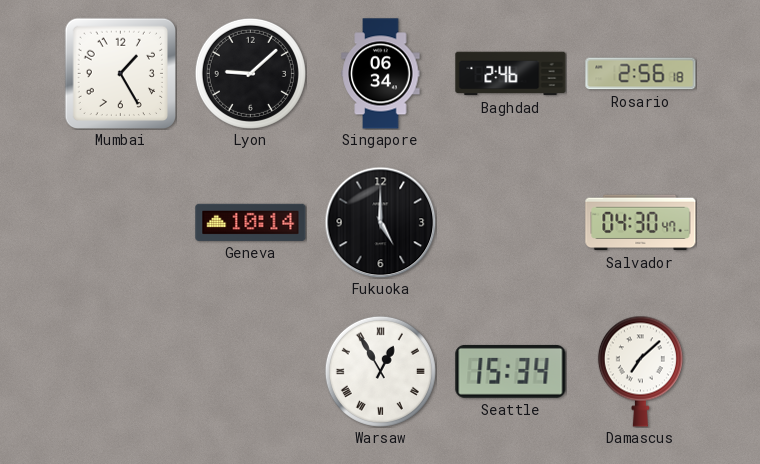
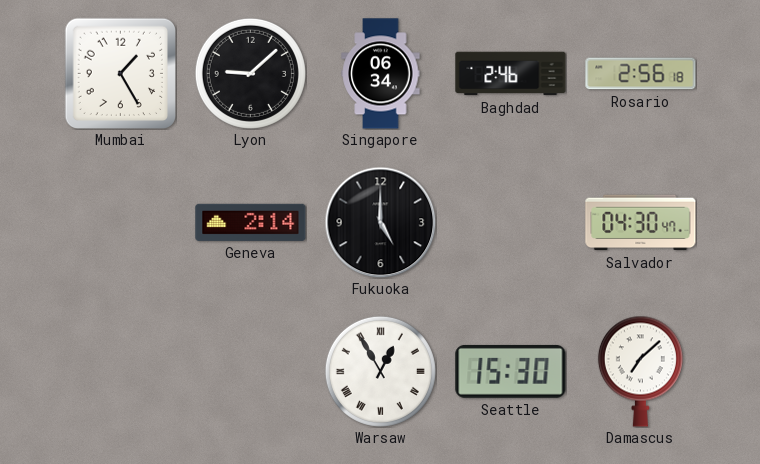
Geneva: 10:14 -> 2:14 (251, 222)
Seattle: 15:34 -> 15:30 (511, 371)
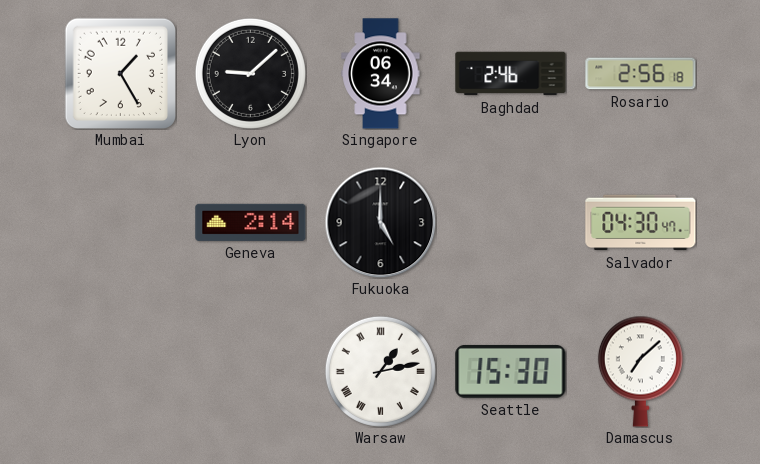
Warsaw: 12:55 -> 1:13 (380, 371)
